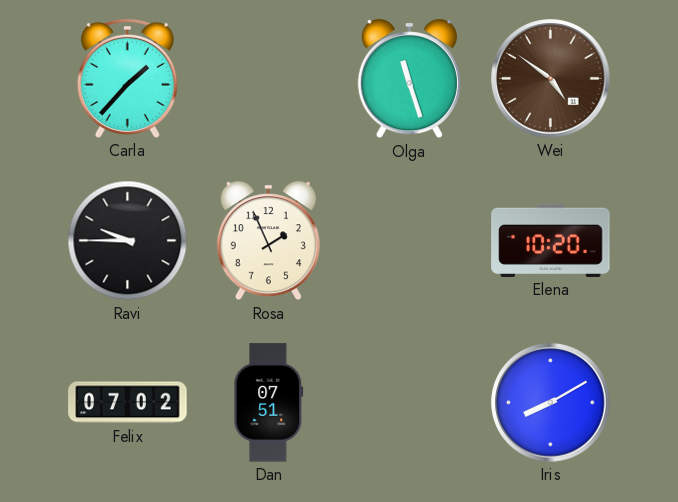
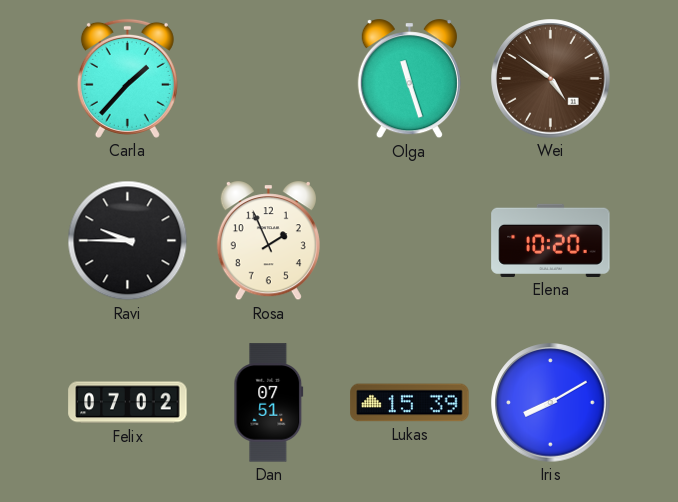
Lukas: none -> 15:39 (410, 403)
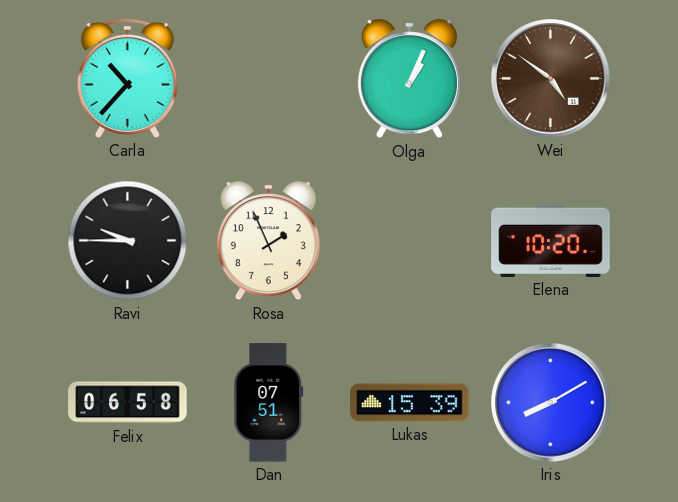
Carla: 1:37 -> 10:37 (127, 78)
Olga: 11:27 -> 1:04 (409, 79)
Felix: 07:02 -> 06:58 (128, 403)
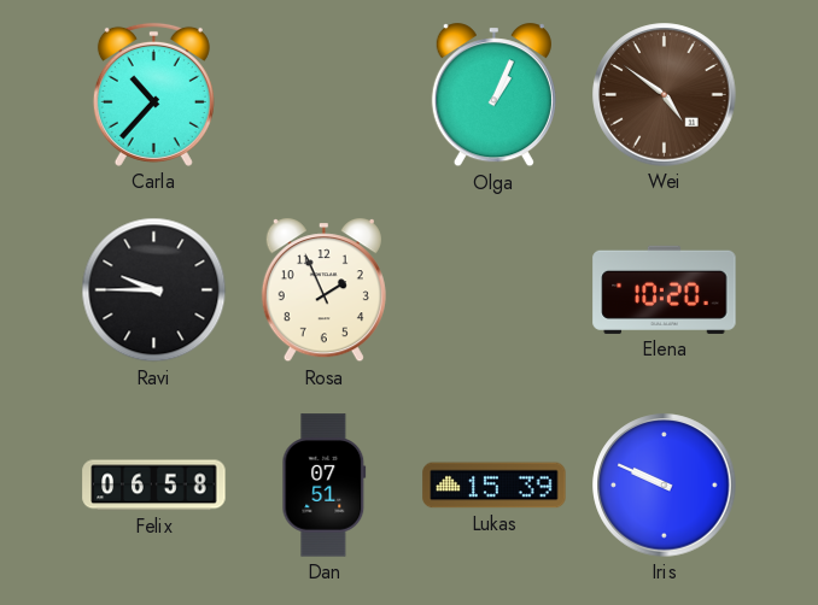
Iris: 8:10 -> 9:49 (665, 486)
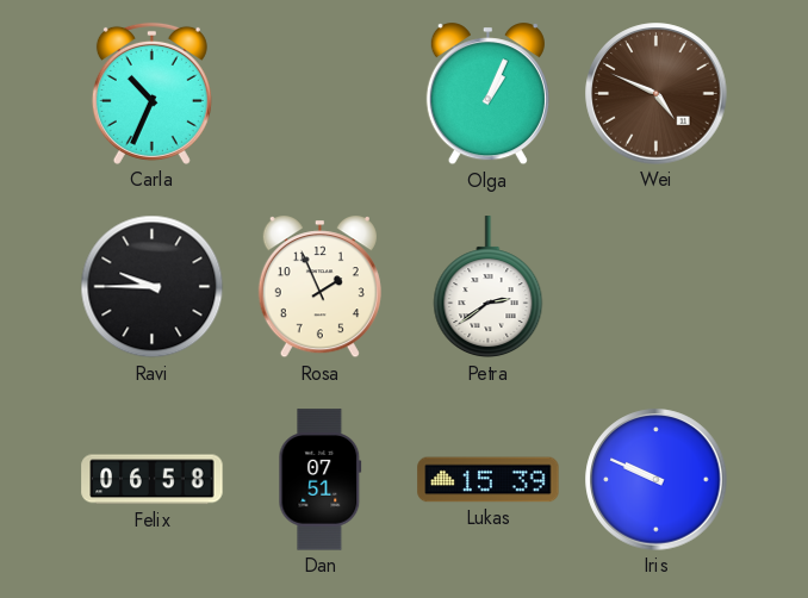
Carla: 10:37 -> 10:34 (151, 93)
Wei: 4:51 -> 4:49 (657, 94)
Petra: none -> 2:39 (489, 287)
Elena: 10:20 -> none (665, 289)
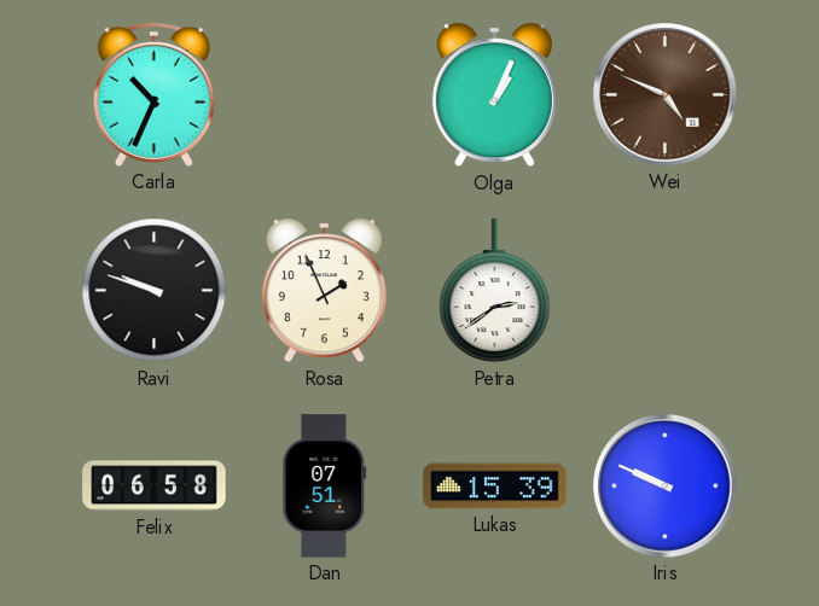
Ravi: 9:45 -> 9:48 (155, 291)
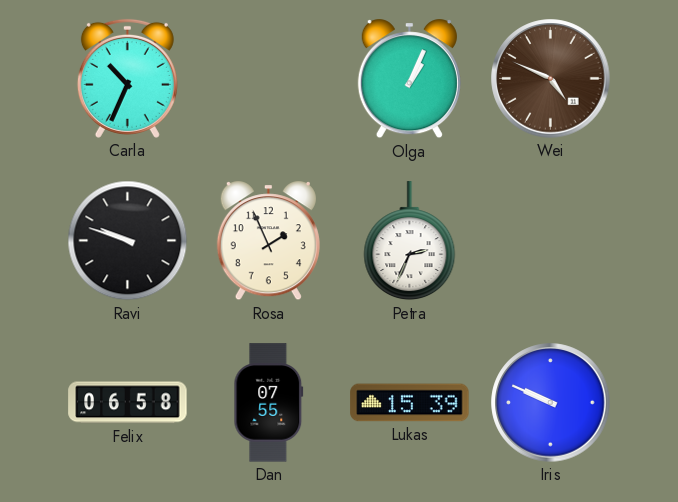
Petra: 2:39 -> 2:34 (410, 241)
Dan: 07:51 -> 07:55 (269, 403)
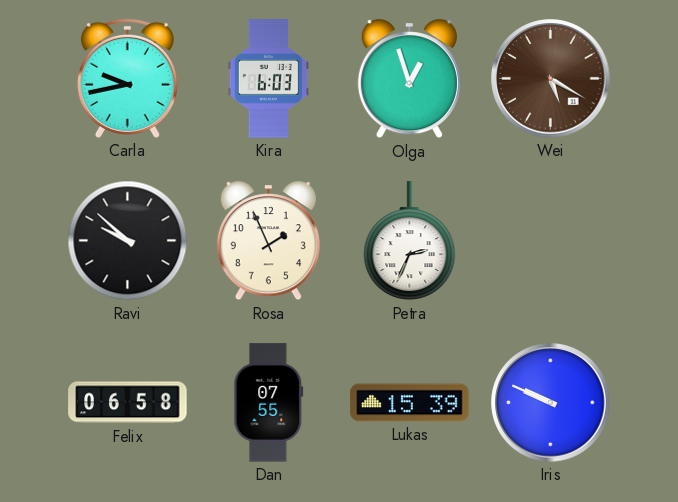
Carla: 10:34 -> 9:43 (127, 78)
Kira: none -> 6:03 (268, 79)
Olga: 1:04 -> 12:57 (409, 79)
Wei: 4:49 -> 5:20 (551, 79)
Ravi: 9:48 -> 9:52 (128, 241)
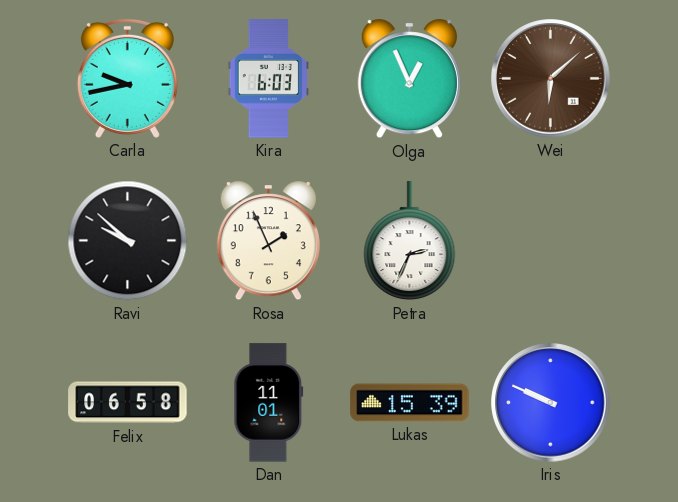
Olga: 12:57 -> 12:56 (409, 79)
Wei: 5:20 -> 6:08 (551, 79)
Dan: 07:55 -> 11:01 (269, 403)
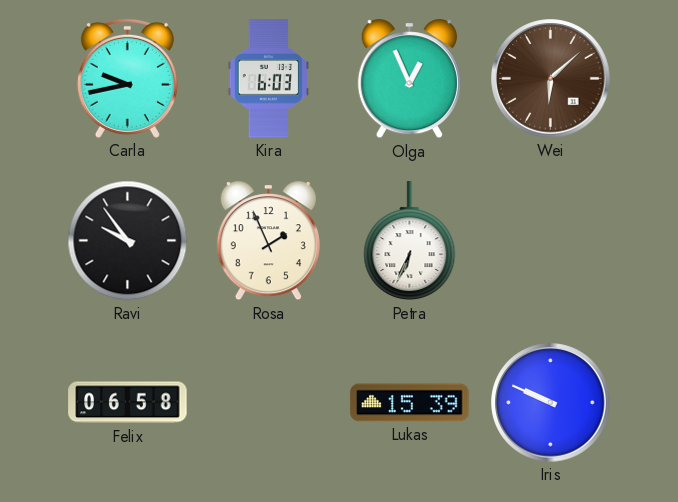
Ravi: 9:52 -> 9:54 (128, 241)
Petra: 2:34 -> 6:34 (410, 241)
Dan: 11:01 -> none (269, 403)
